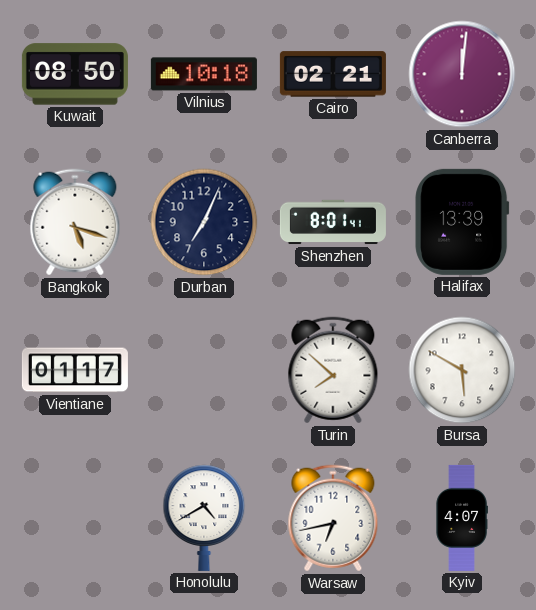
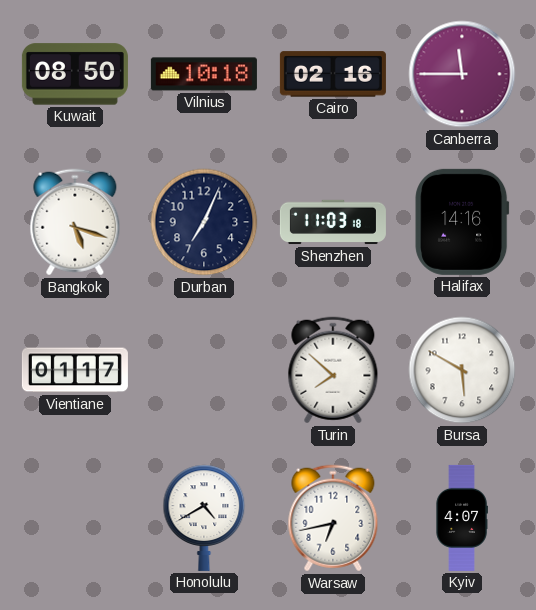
Cairo: 02:21 -> 02:16 (333, 74)
Canberra: 12:01 -> 11:45 (462, 74)
Shenzhen: 8:01 -> 11:03 (333, 222)
Halifax: 13:39 -> 14:16 (462, 222)
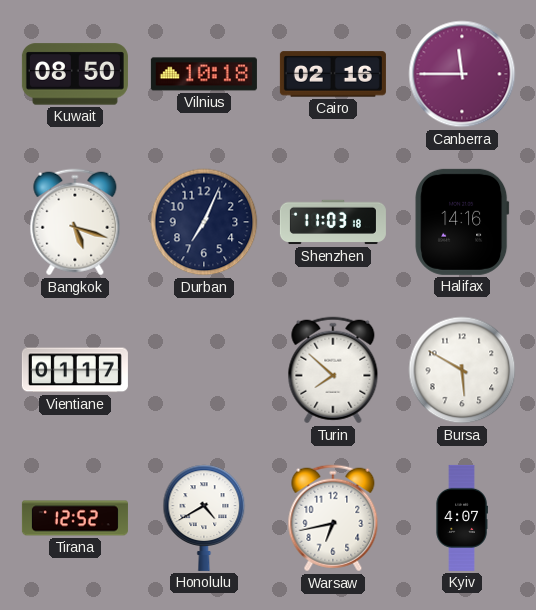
Tirana: none -> 12:52 (75, 518)
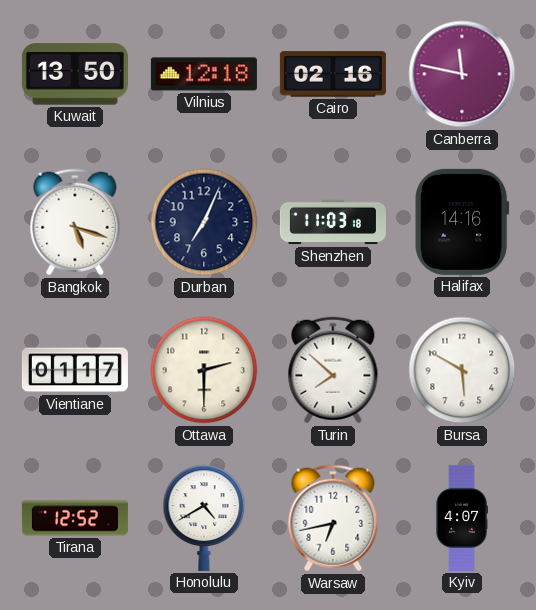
Kuwait: 08:50 -> 13:50 (75, 74)
Vilnius: 10:18 -> 12:18 (204, 74)
Canberra: 11:45 -> 11:47 (462, 74)
Ottawa: none -> 2:30 (204, 370)
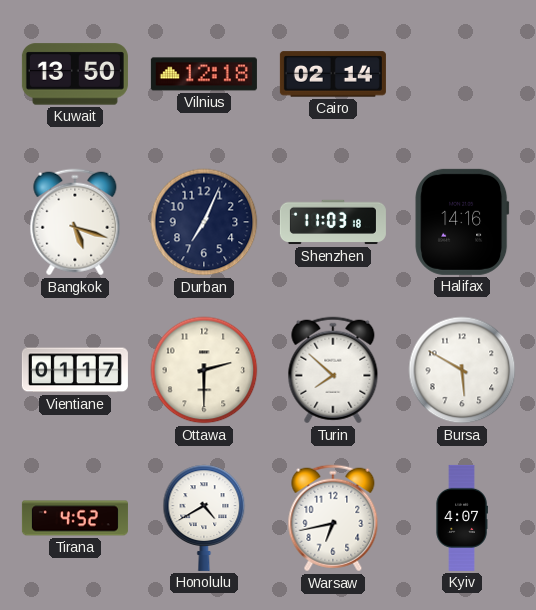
Cairo: 02:16 -> 02:14 (333, 74)
Canberra: 11:47 -> none (462, 74)
Tirana: 12:52 -> 4:52 (75, 518)
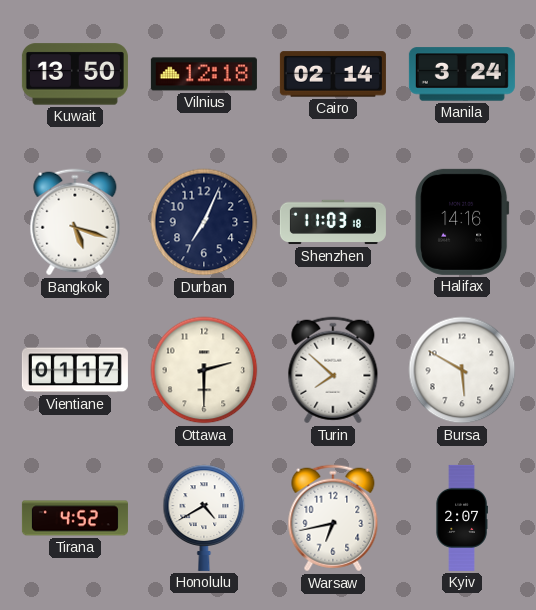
Manila: none -> 3:24 (462, 74)
Kyiv: 4:07 -> 2:07 (462, 518)
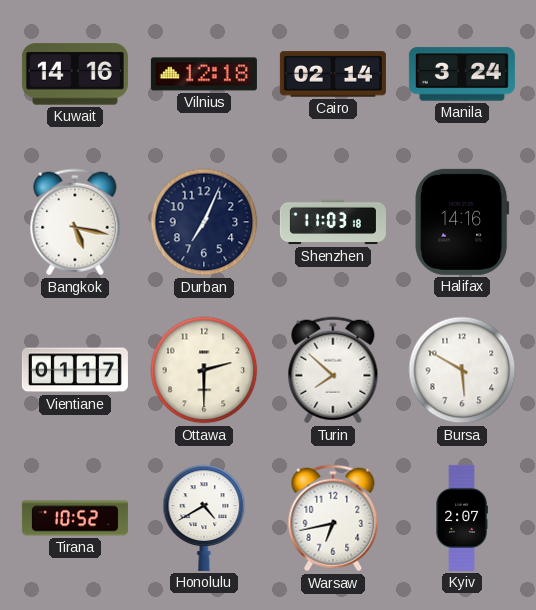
Kuwait: 13:50 -> 14:16 (75, 74)
Bangkok: 5:18 -> 5:17 (75, 222)
Tirana: 4:52 -> 10:52 (75, 518)
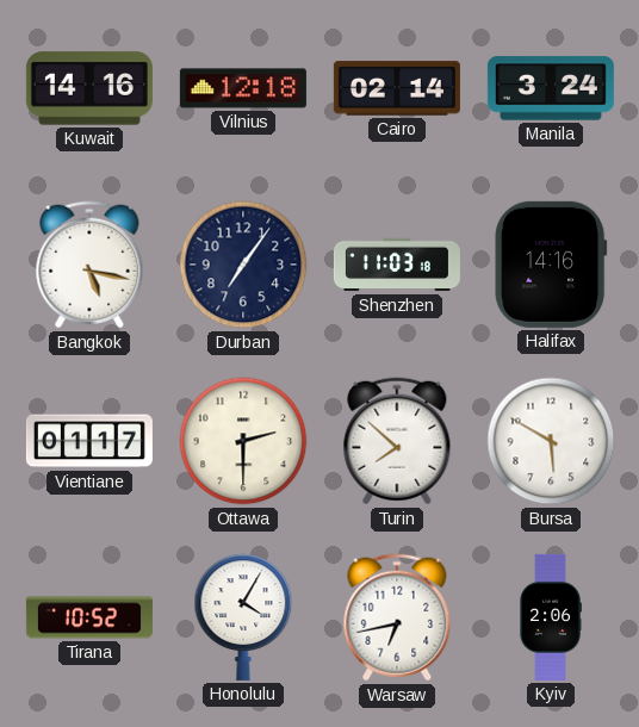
Durban: 7:04 -> 7:06 (243, 265)
Honolulu: 4:40 -> 4:05 (243, 617)
Kyiv: 2:07 -> 2:06 (551, 617)
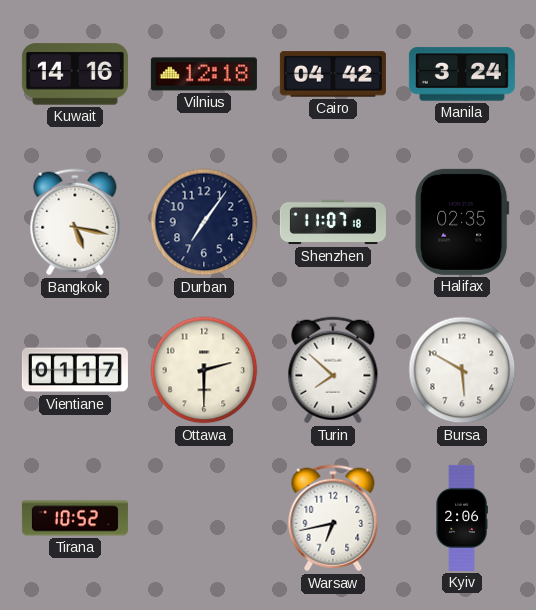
Cairo: 02:14 -> 04:42 (333, 74)
Shenzhen: 11:03 -> 11:07 (333, 222)
Halifax: 14:16 -> 02:35 (462, 222)
Honolulu: 4:05 -> none (243, 617)
